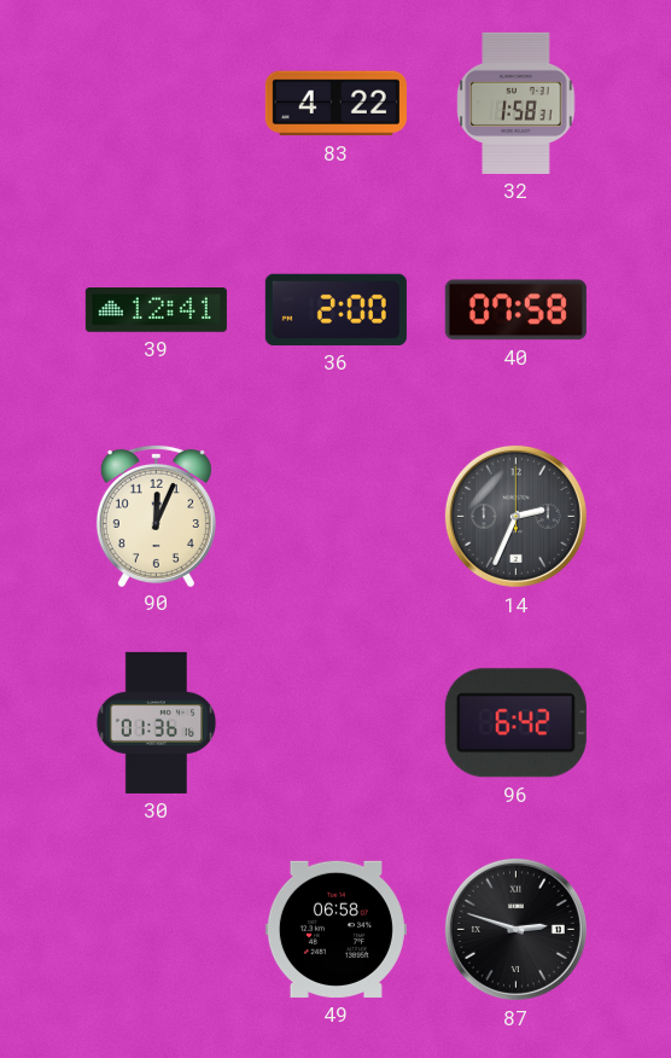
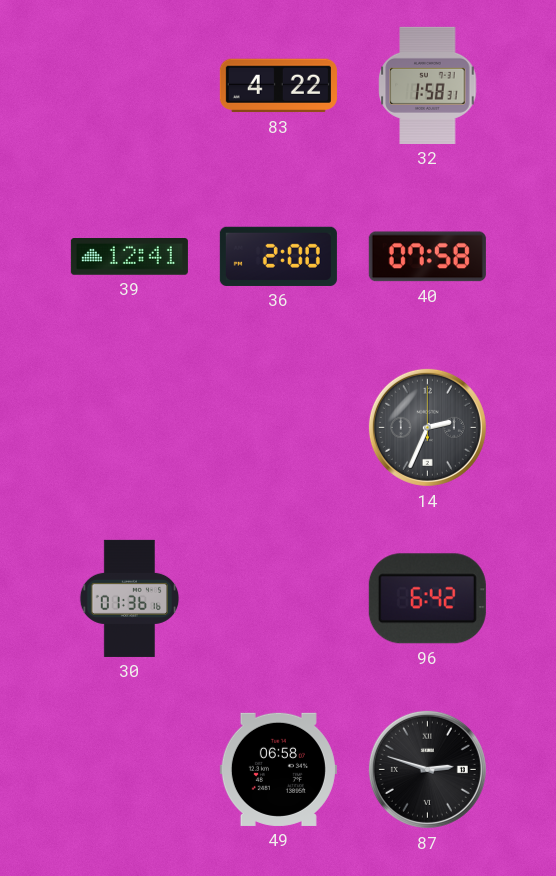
90: 12:04 -> none (156, 515)
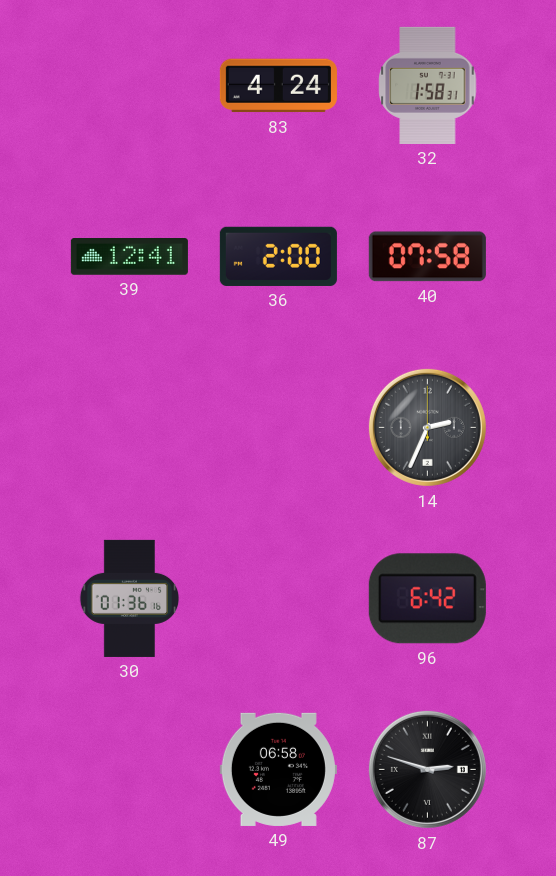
83: 4:22 -> 4:24 (278, 86)
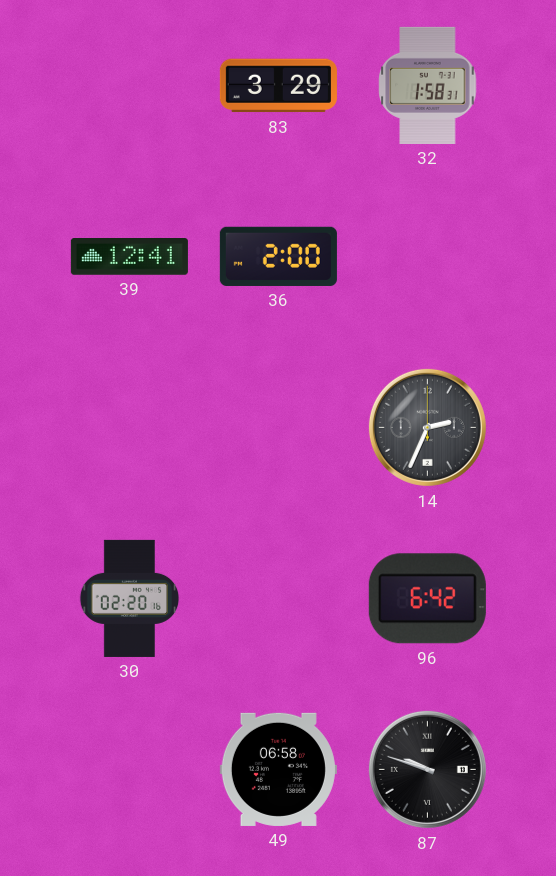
83: 4:24 -> 3:29 (278, 86)
40: 07:58 -> none (427, 257)
30: 01:36 -> 02:20 (130, 598)
87: 2:48 -> 9:48 (427, 769)
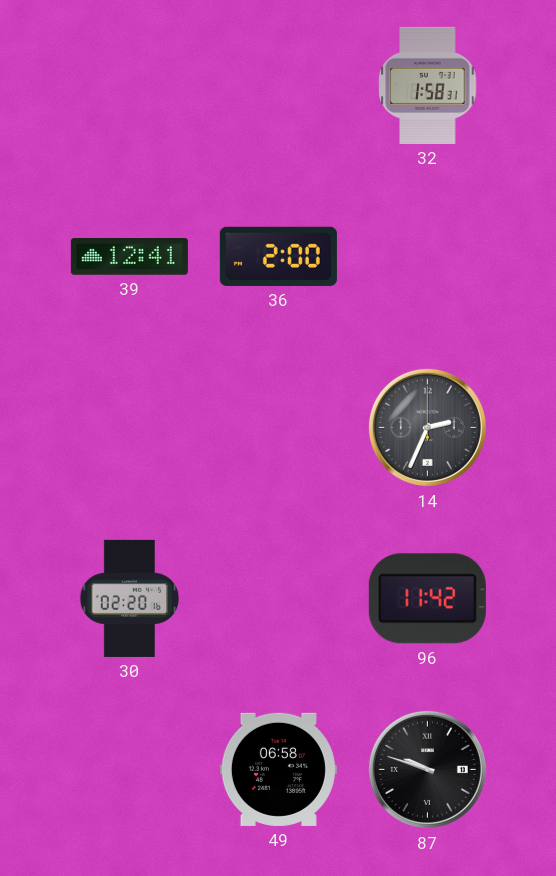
83: 3:29 -> none (278, 86)
96: 6:42 -> 11:42 (427, 599)
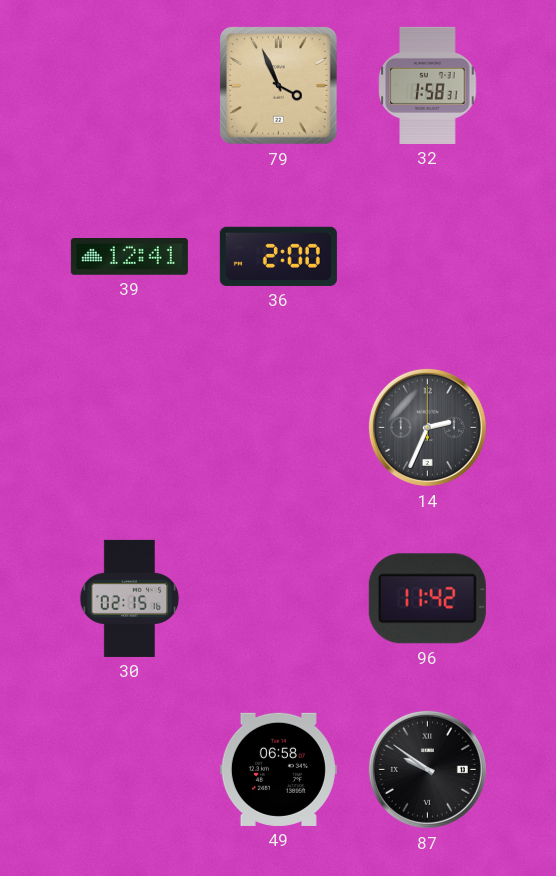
79: none -> 3:56 (279, 86)
30: 02:20 -> 02:15 (130, 598)
87: 9:48 -> 9:51 (427, 769)
